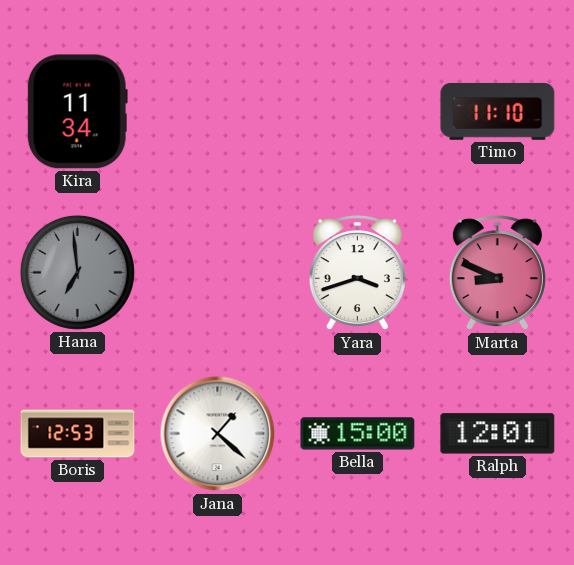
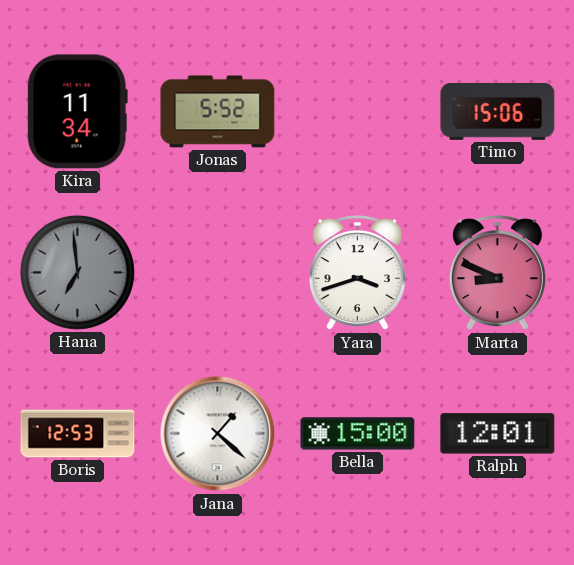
Jonas: none -> 5:52 (218, 112)
Timo: 11:10 -> 15:06 (498, 111)
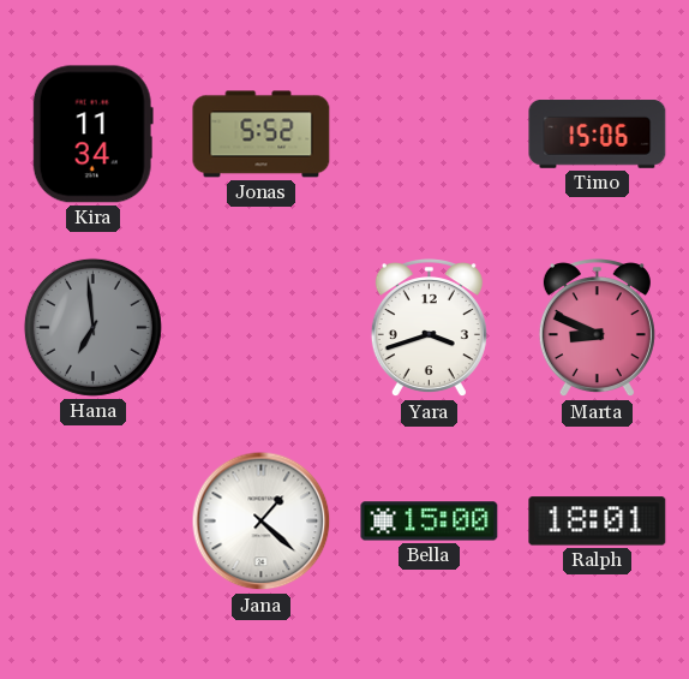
Boris: 12:53 -> none (78, 434)
Ralph: 12:01 -> 18:01 (598, 522)
